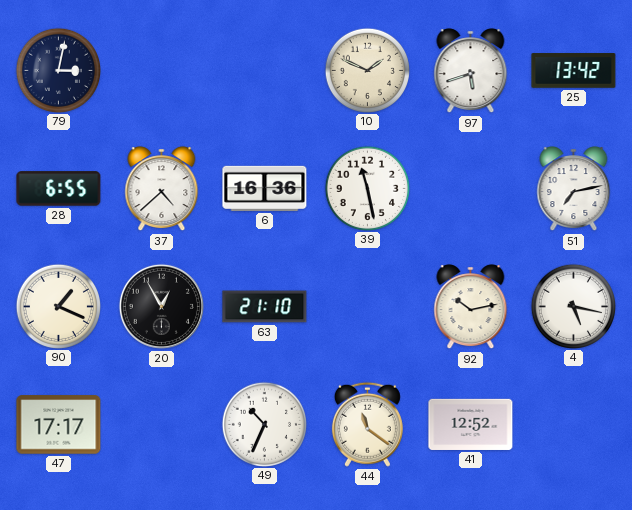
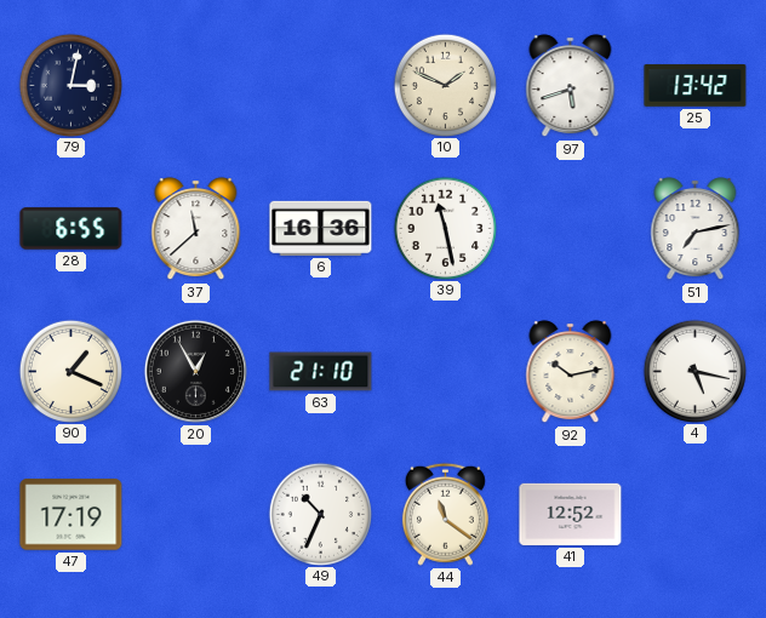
37: 4:38 -> 11:38 (196, 229)
47: 17:17 -> 17:19 (72, 515)
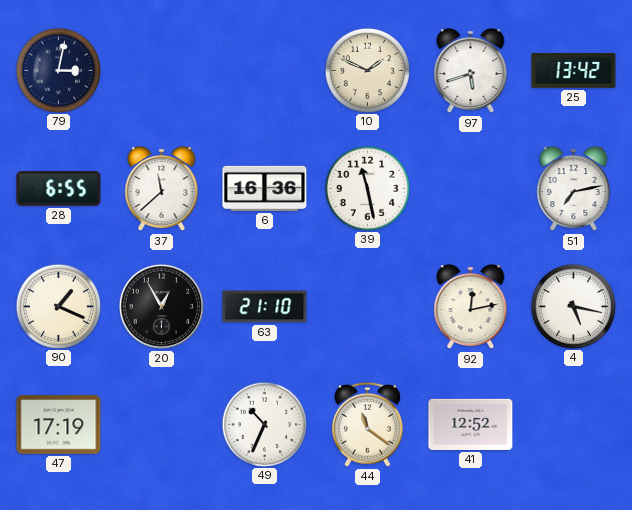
92: 10:13 -> 12:13 (471, 307)
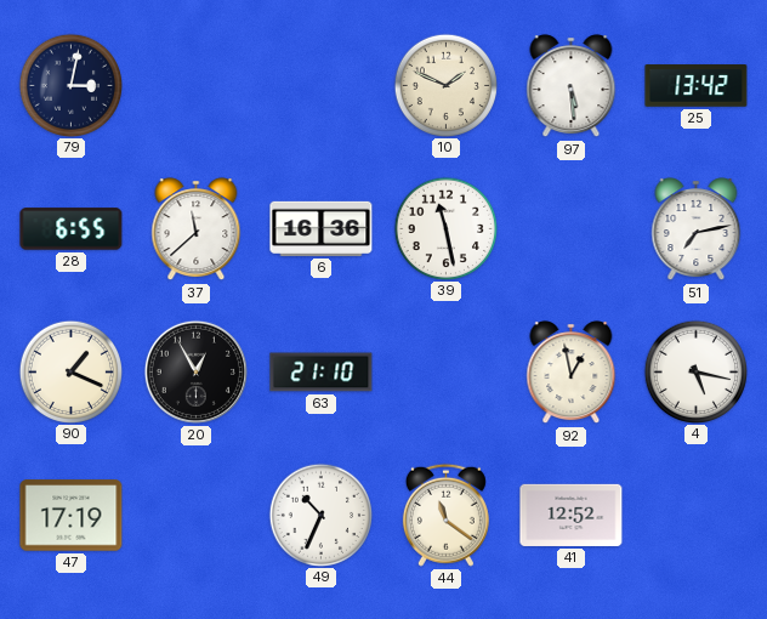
97: 5:42 -> 5:29 (572, 86)
92: 12:13 -> 12:58 (572, 373)
